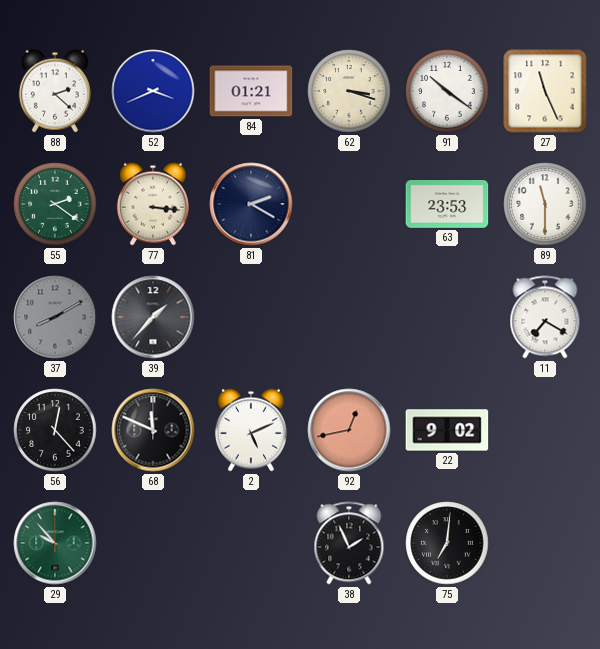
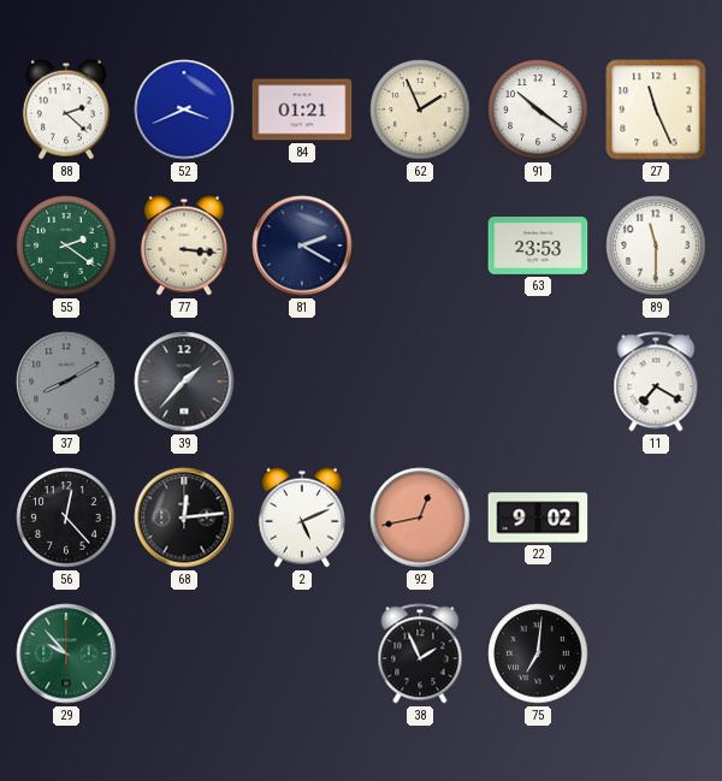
62: 3:18 -> 1:56 (420, 110)
68: 11:49 -> 12:14 (184, 517)
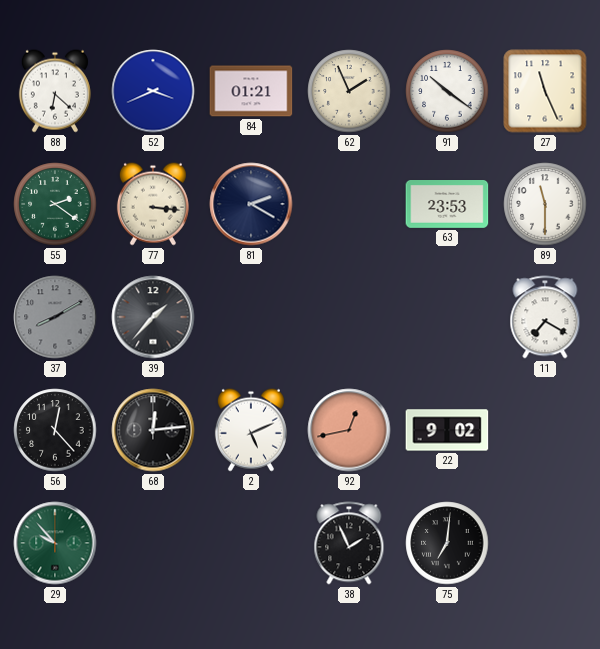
88: 2:22 -> 6:22 (55, 91)
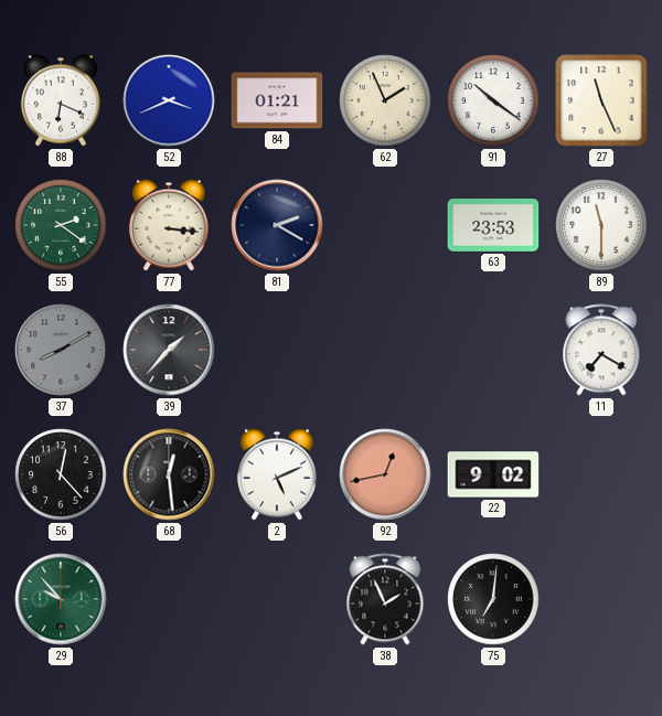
88: 6:22 -> 6:19 (61, 100)
68: 12:14 -> 12:29 (169, 474)
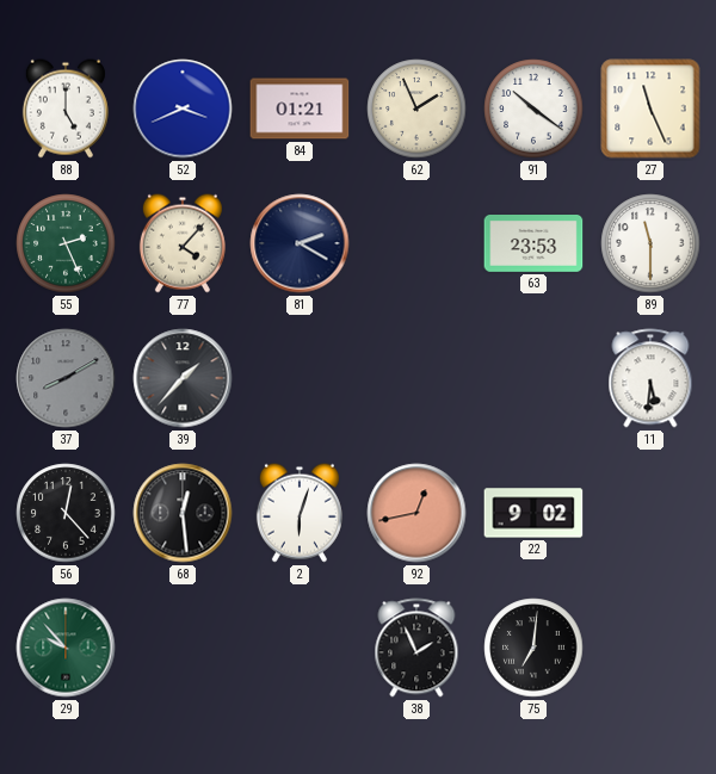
88: 6:19 -> 5:00 (66, 109)
55: 2:21 -> 2:26 (66, 243)
77: 3:16 -> 4:07 (183, 243)
11: 7:20 -> 5:31 (650, 378)
2: 5:11 -> 6:03 (300, 513)
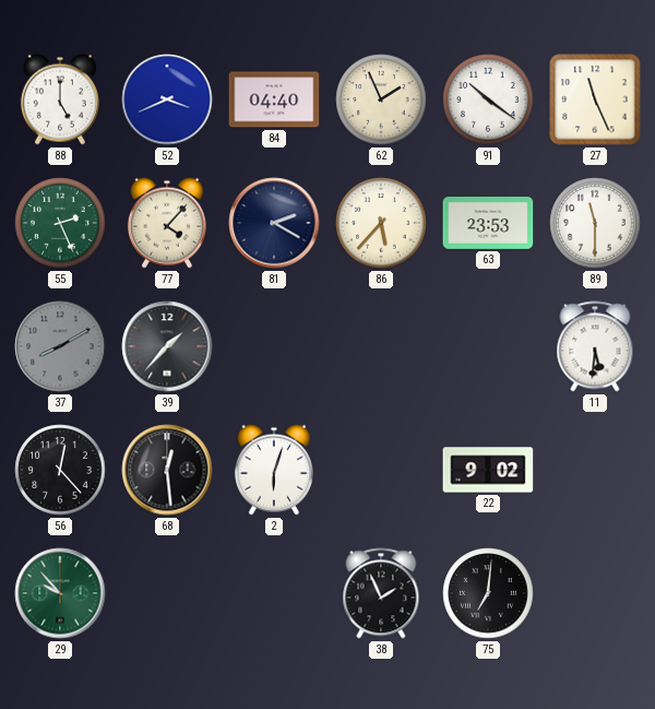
84: 01:21 -> 04:40 (274, 99)
86: none -> 5:37 (381, 223)
92: 12:43 -> none (416, 513)
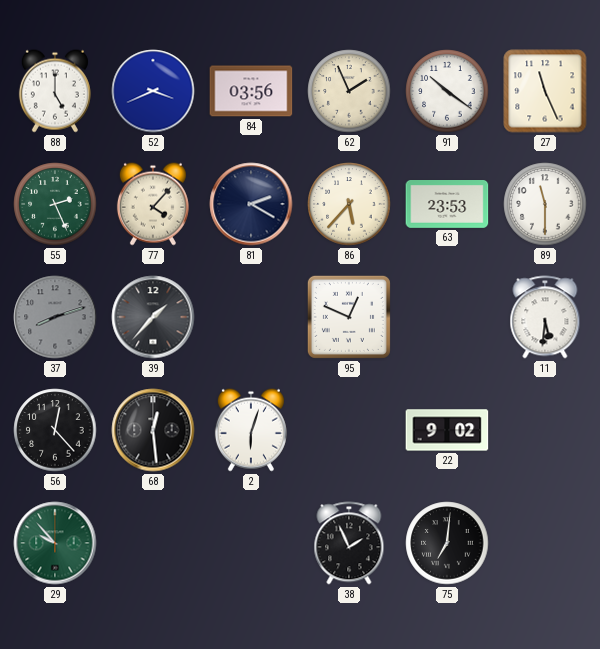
84: 04:40 -> 03:56 (251, 91)
37: 8:10 -> 8:12 (55, 317)
95: none -> 12:49 (349, 317)
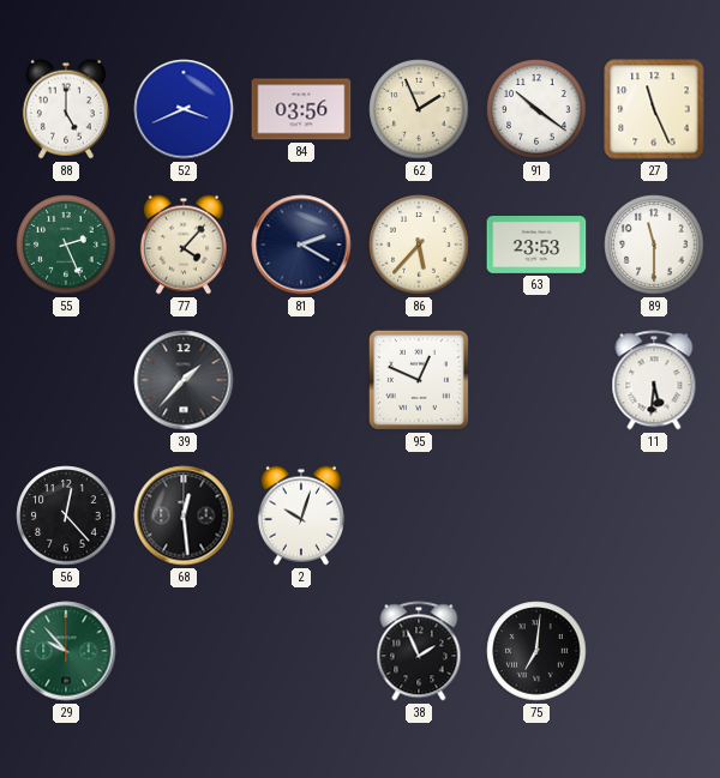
37: 8:12 -> none (55, 317)
2: 6:03 -> 10:03 (301, 515)
22: 9:02 -> none (447, 430)
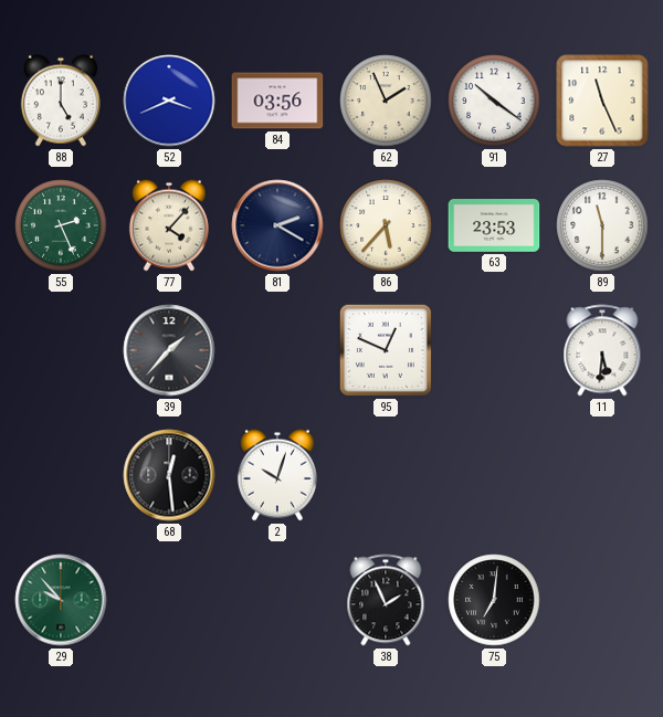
56: 12:23 -> none (66, 515)
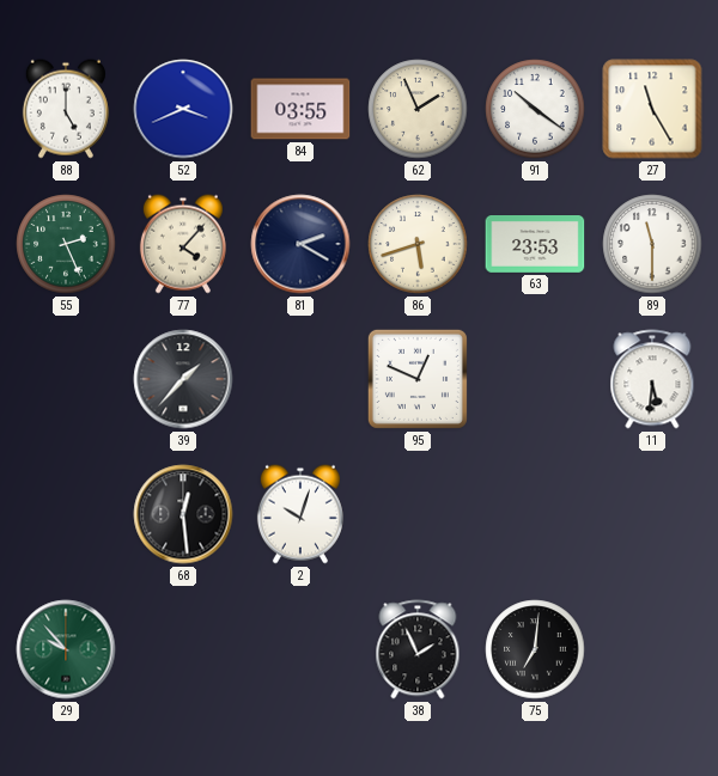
84: 03:56 -> 03:55 (300, 109)
27: 11:26 -> 11:25 (652, 109)
86: 5:37 -> 5:42 (418, 244)
